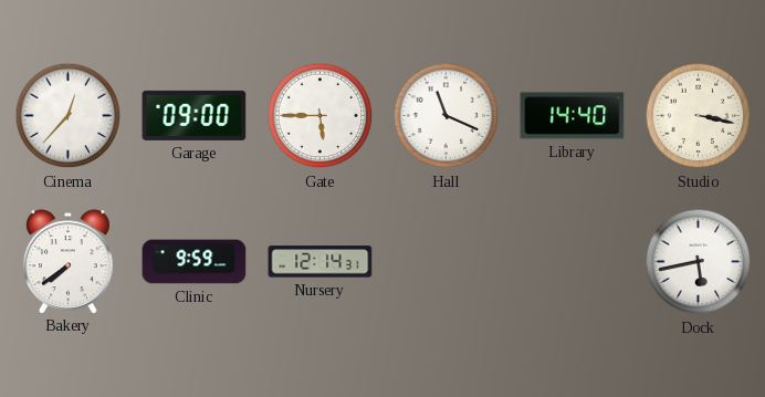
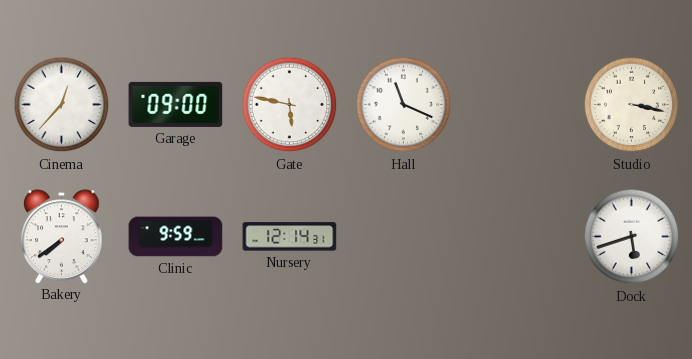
Gate: 5:45 -> 5:47 (290, 105)
Library: 14:40 -> none (573, 116)
Dock: 5:43 -> 5:42 (632, 237)
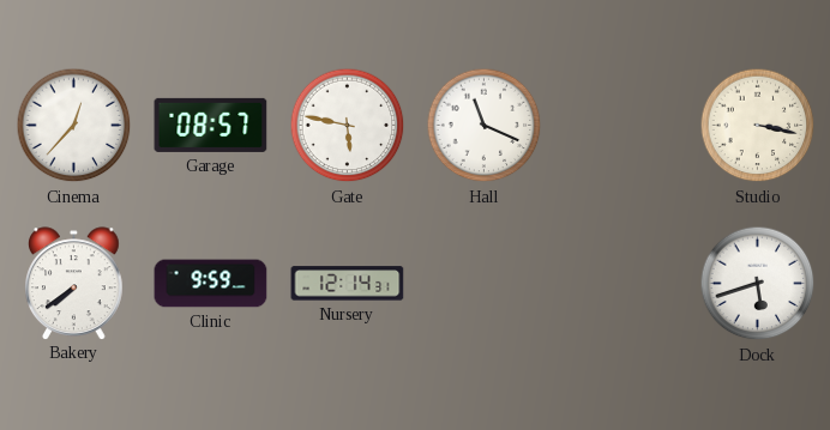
Garage: 09:00 -> 08:57 (211, 125)
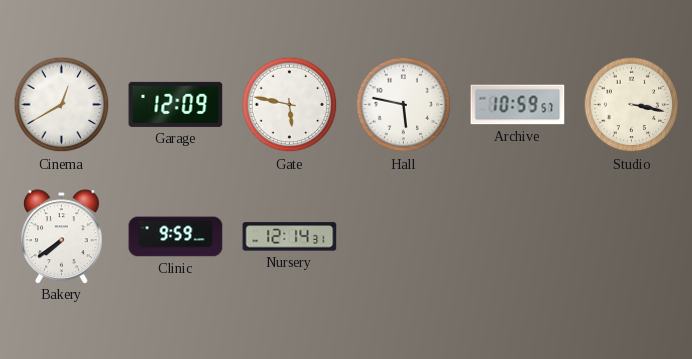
Cinema: 12:37 -> 12:40 (62, 105)
Garage: 08:57 -> 12:09 (176, 104)
Hall: 11:19 -> 5:47 (404, 105)
Archive: none -> 10:59 (518, 105)
Dock: 5:42 -> none (758, 284)
